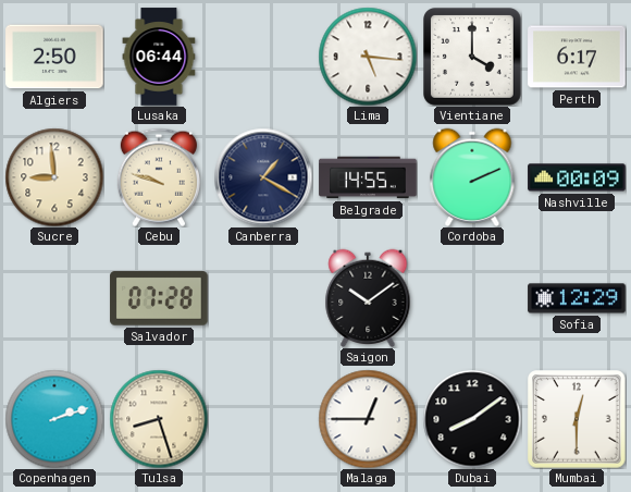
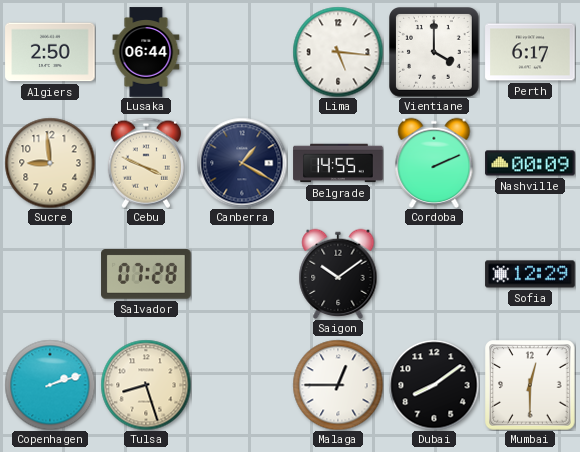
Cebu: 9:48 -> 3:49 (146, 163)
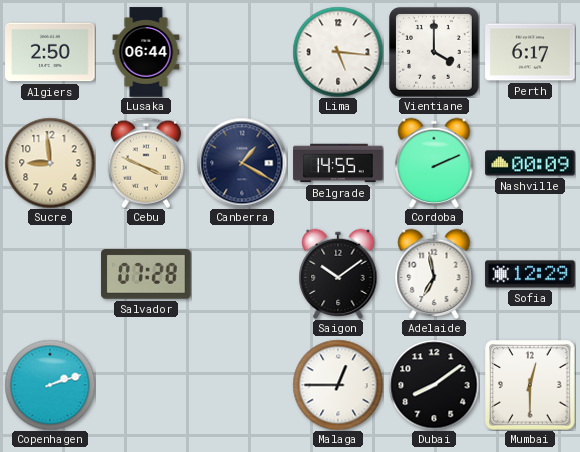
Adelaide: none -> 6:58 (434, 273)
Tulsa: 8:27 -> none (146, 385)
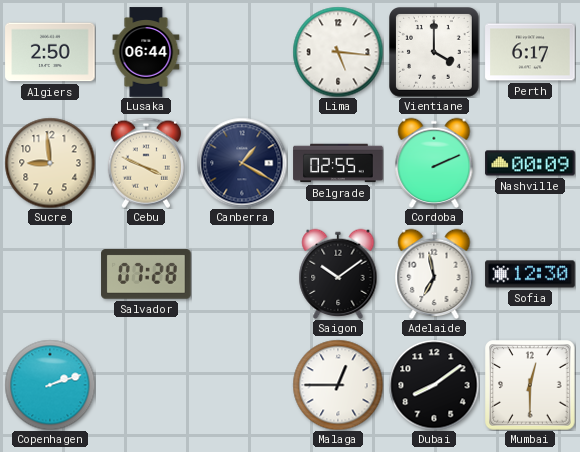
Belgrade: 14:55 -> 02:55 (338, 163)
Sofia: 12:29 -> 12:30 (530, 274)
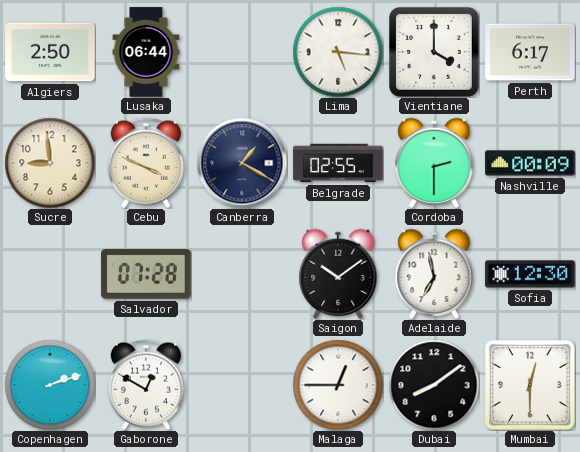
Cordoba: 2:11 -> 2:30 (434, 162)
Gaborone: none -> 12:50 (146, 385)
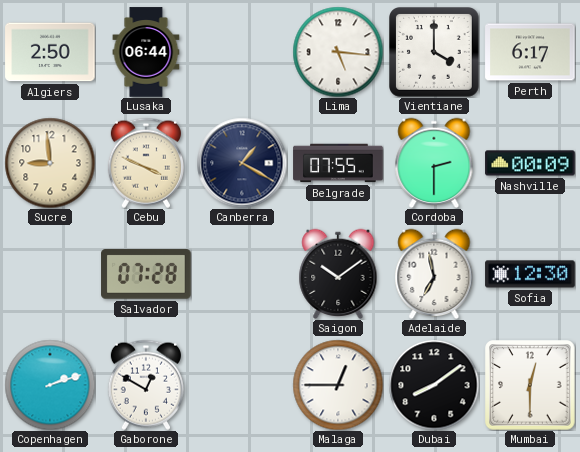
Belgrade: 02:55 -> 07:55 (338, 163)
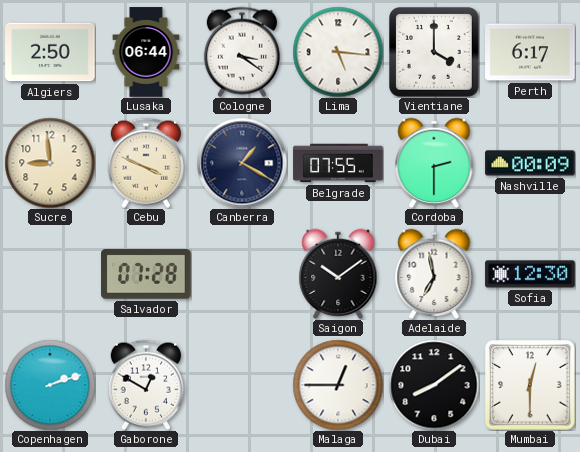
Cologne: none -> 3:21 (242, 52)
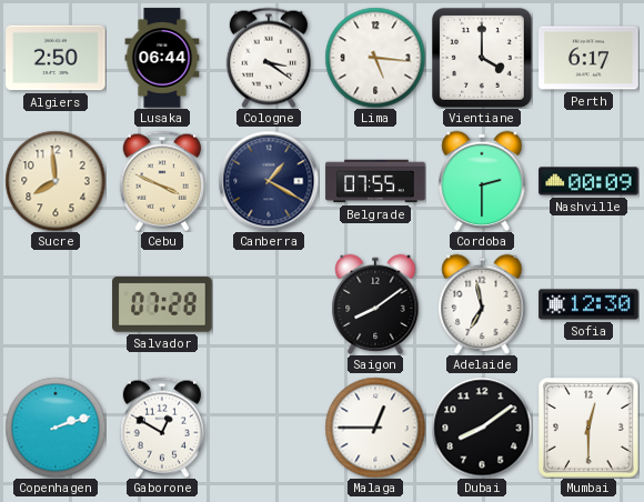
Sucre: 8:59 -> 7:59 (56, 181)
Saigon: 10:09 -> 8:09 (375, 303)
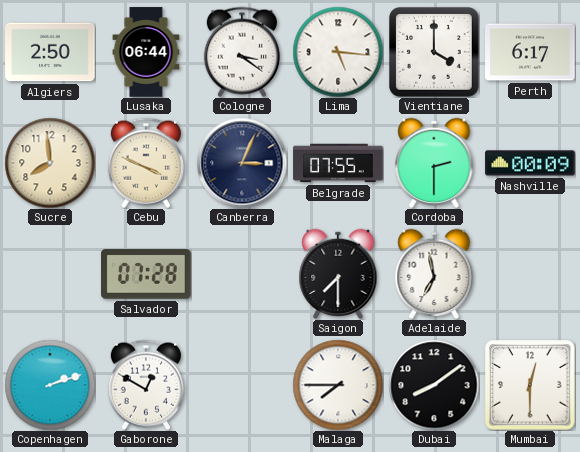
Canberra: 1:20 -> 3:04 (242, 163)
Saigon: 8:09 -> 7:30 (338, 273)
Sofia: 12:30 -> none (588, 304)
Malaga: 12:45 -> 7:45 (338, 385)
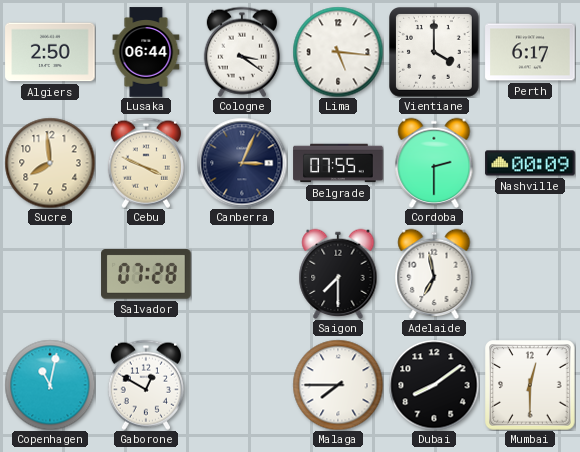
Copenhagen: 2:12 -> 11:02 (50, 385)
